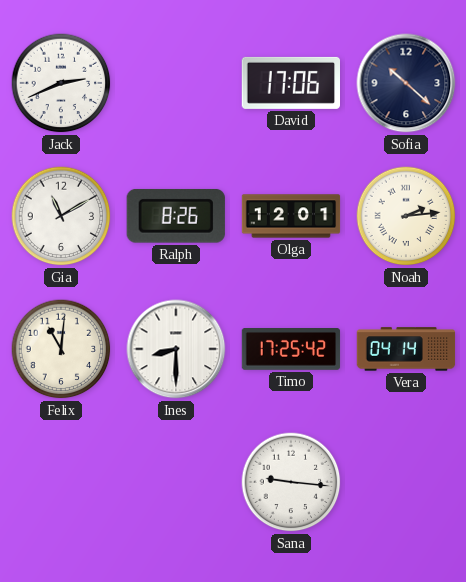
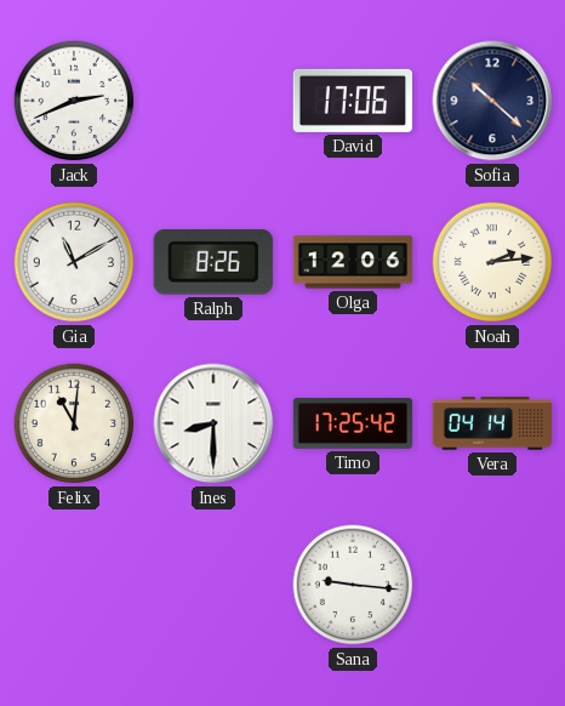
Olga: 12:01 -> 12:06 (353, 262)
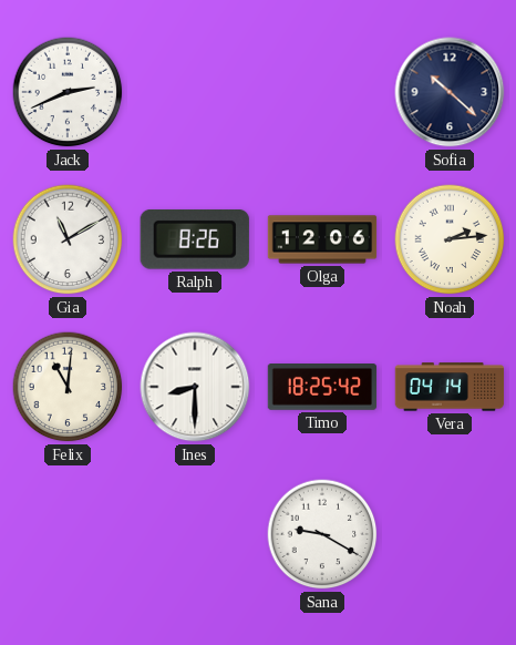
David: 17:06 -> none (352, 101)
Timo: 17:25 -> 18:25 (322, 388)
Sana: 9:16 -> 9:20 (322, 534)
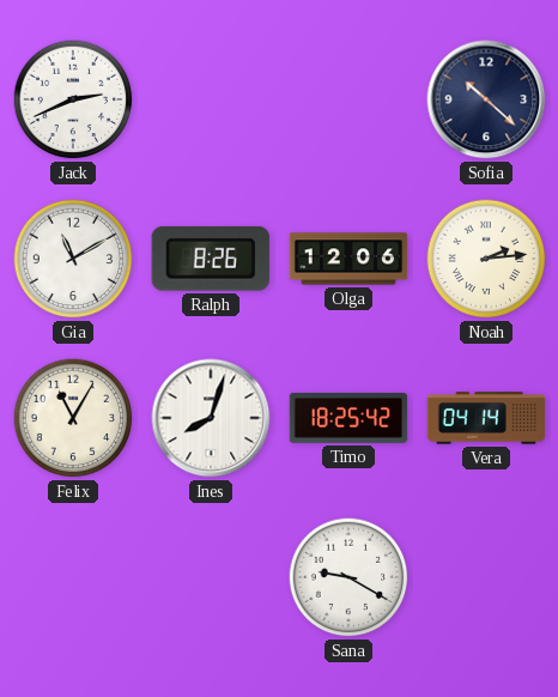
Felix: 11:01 -> 11:05 (73, 418)
Ines: 8:30 -> 8:03 (211, 418)
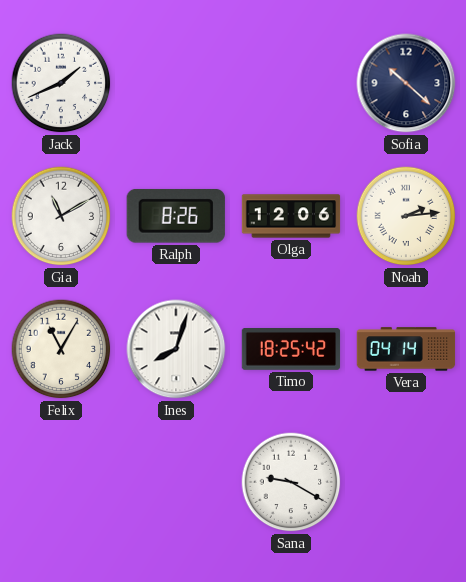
Jack: 2:41 -> 1:41 (61, 83)
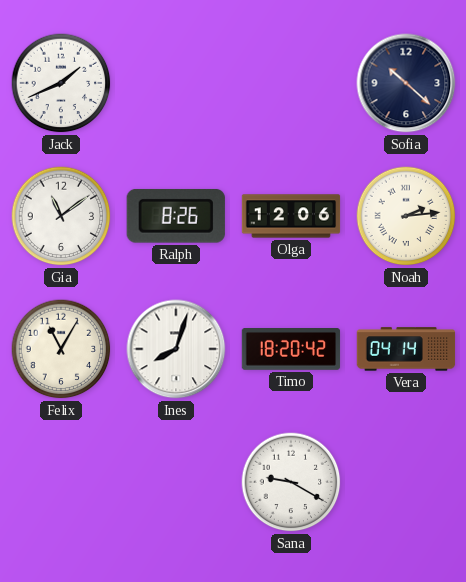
Gia: 11:10 -> 11:09 (61, 216)
Timo: 18:25 -> 18:20 (291, 350)
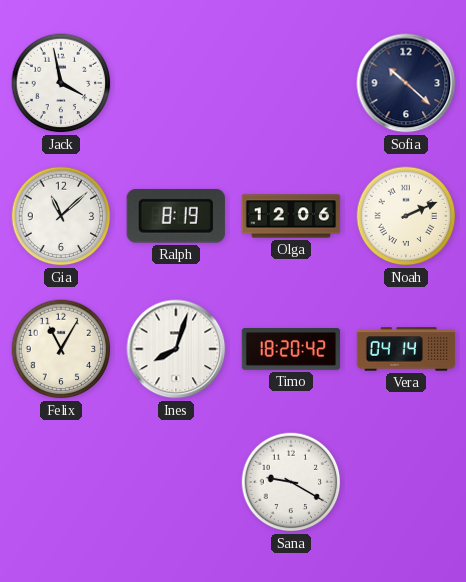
Jack: 1:41 -> 3:58 (61, 83)
Gia: 11:09 -> 11:08 (61, 216)
Ralph: 8:26 -> 8:19 (176, 216)
Noah: 2:14 -> 2:11 (406, 216)
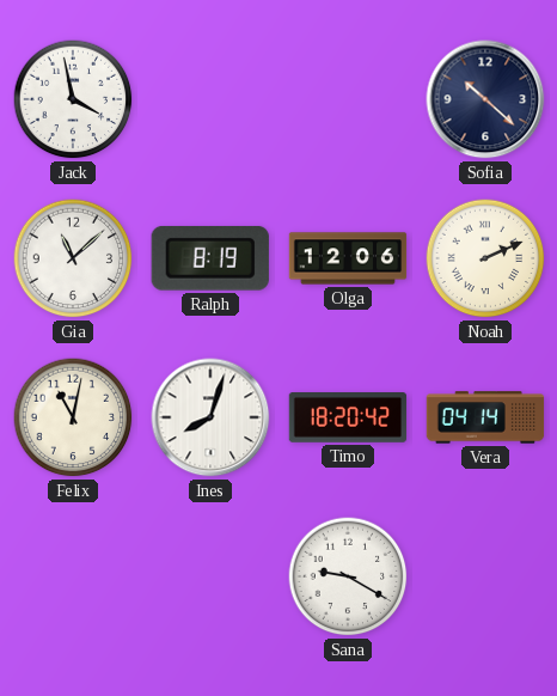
Felix: 11:05 -> 11:02 (73, 417)
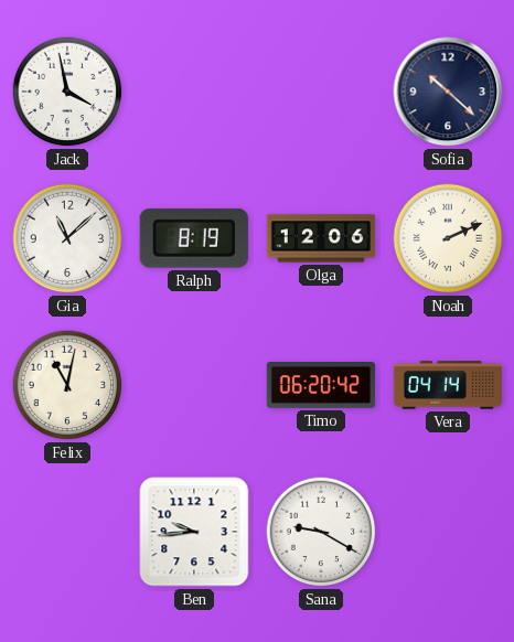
Ines: 8:03 -> none (210, 417)
Timo: 18:20 -> 06:20 (321, 386)
Ben: none -> 9:44 (194, 532)
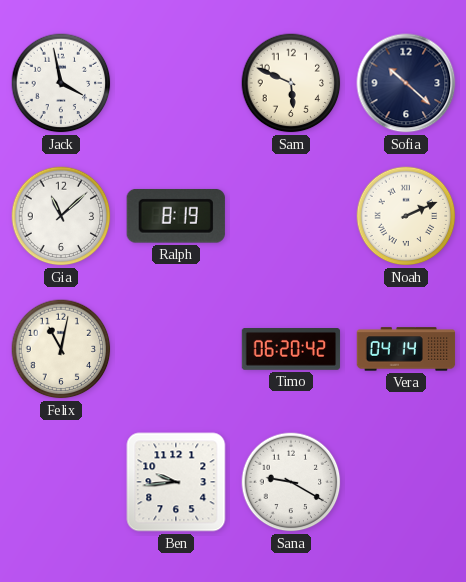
Sam: none -> 5:49 (291, 83)
Olga: 12:06 -> none (321, 238)
